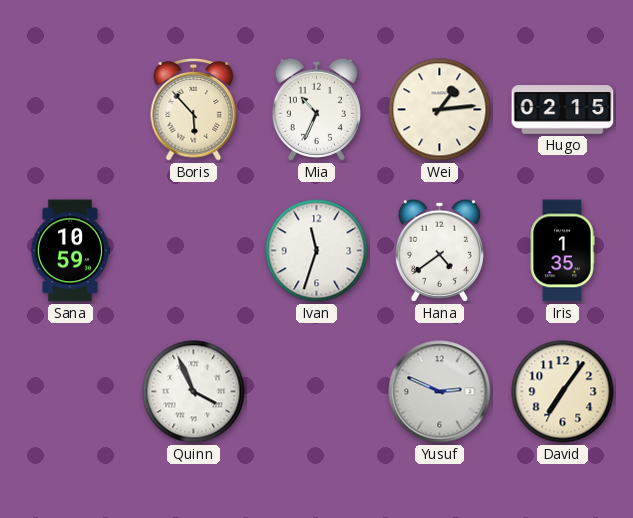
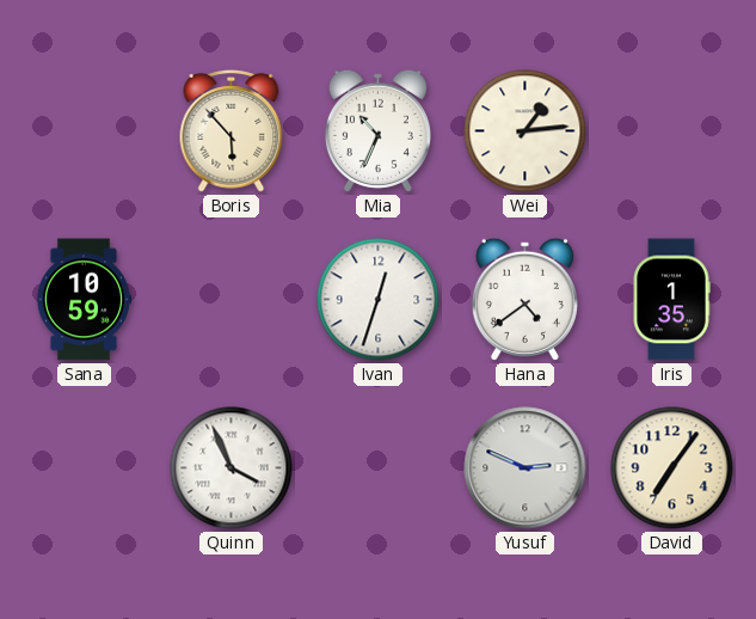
Hugo: 02:15 -> none (563, 110)
Ivan: 11:33 -> 12:33 (379, 300)
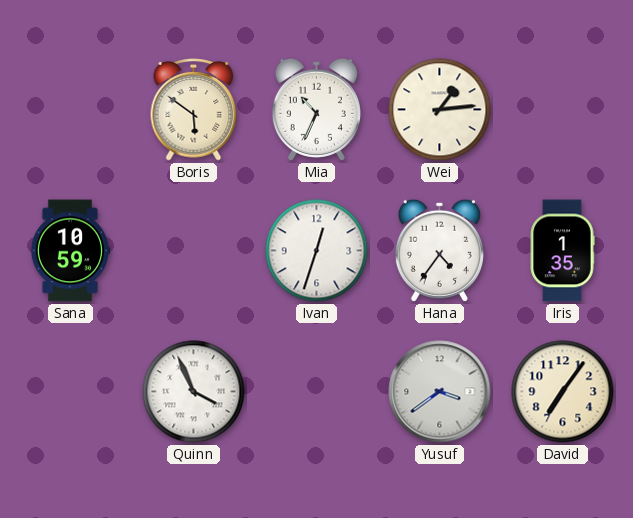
Boris: 5:53 -> 5:51 (194, 110)
Hana: 4:39 -> 4:36 (439, 250)
Yusuf: 2:49 -> 3:39 (440, 392)
